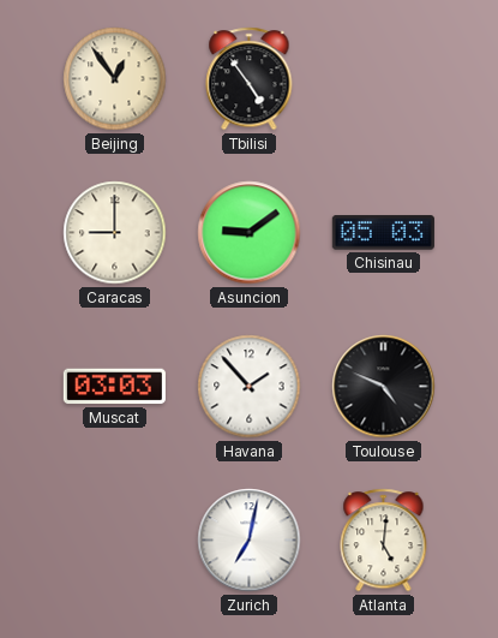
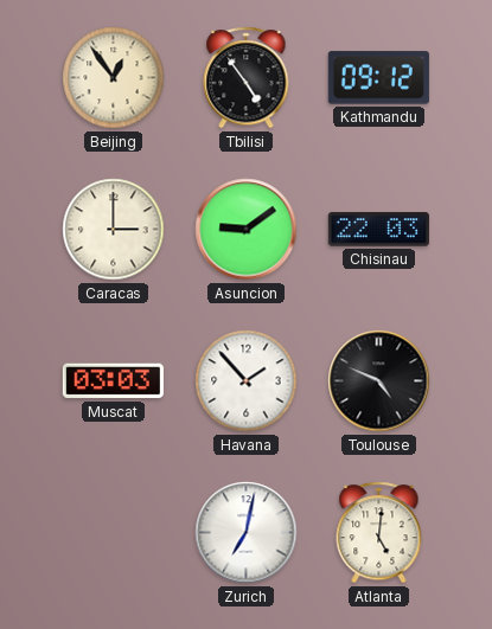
Kathmandu: none -> 09:12 (378, 78)
Caracas: 9:00 -> 3:00 (114, 230)
Chisinau: 05:03 -> 22:03 (378, 230)
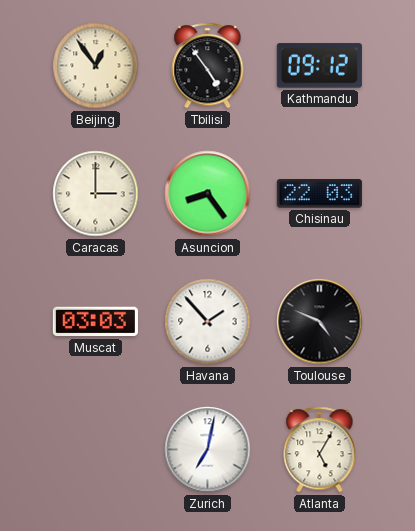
Asuncion: 9:09 -> 8:24 (208, 194)
Atlanta: 5:01 -> 5:05 (320, 450)
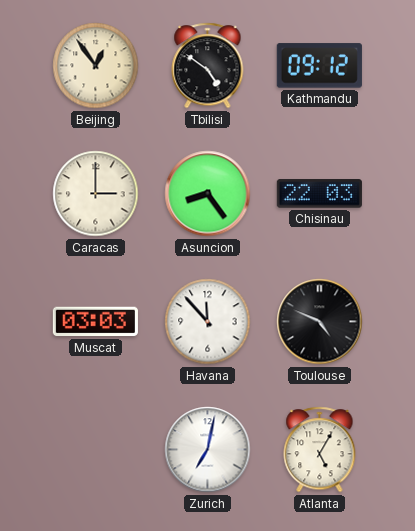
Tbilisi: 4:54 -> 4:51 (208, 66)
Havana: 1:53 -> 11:53 (208, 322)
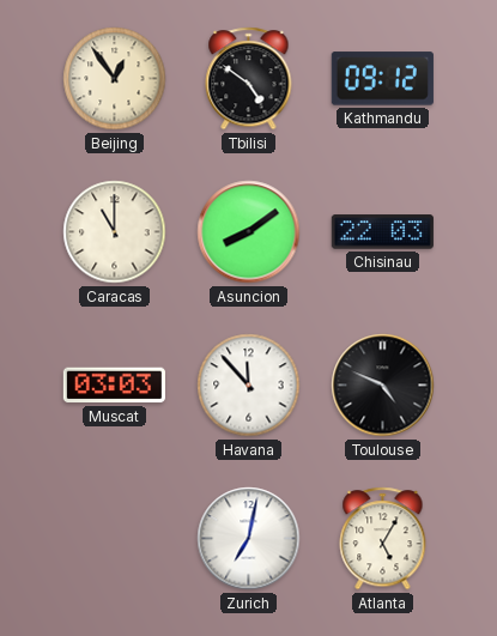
Caracas: 3:00 -> 11:00 (115, 232)
Asuncion: 8:24 -> 8:09 (249, 232)
